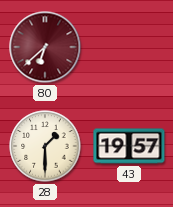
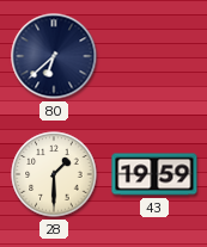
80 dial: burgundy -> navy (54, 56)
43: 19:57 -> 19:59 (154, 174)
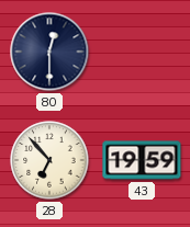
80: 6:38 -> 12:30 (49, 52)
28: 1:30 -> 6:53 (49, 160)
